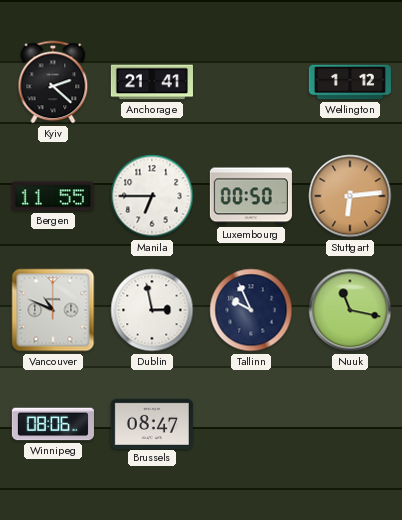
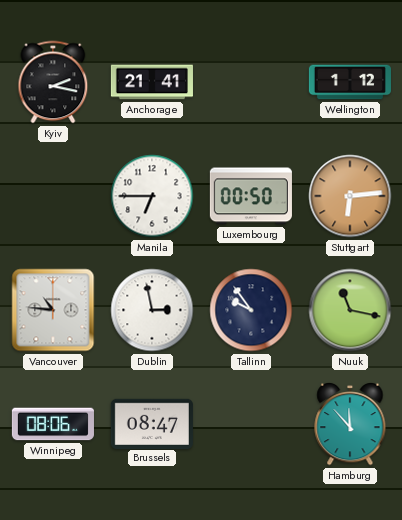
Kyiv: 2:22 -> 2:17 (53, 82)
Bergen: 11:55 -> none (53, 196)
Vancouver: 10:49 -> 10:46 (53, 310)
Tallinn: 9:56 -> 9:54 (251, 310)
Hamburg: none -> 11:53 (350, 424)
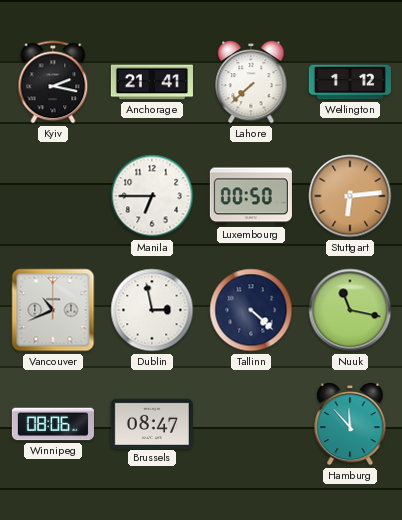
Lahore: none -> 7:38 (251, 82)
Vancouver: 10:46 -> 10:41 (53, 310)
Tallinn: 9:54 -> 4:22 (251, 310)
